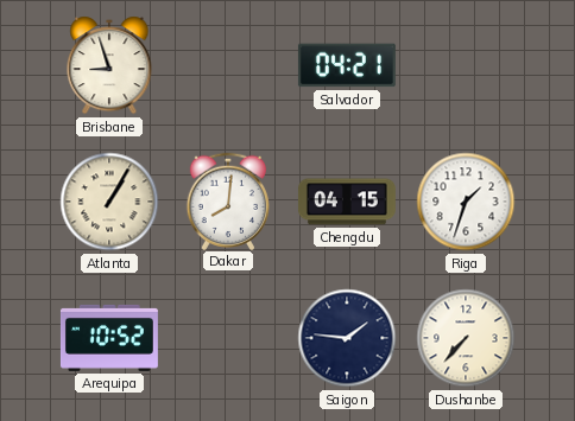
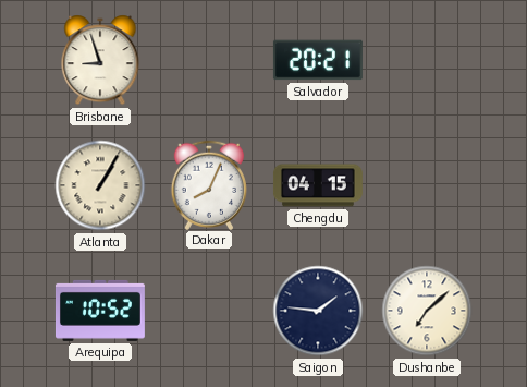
Salvador: 04:21 -> 20:21 (318, 60)
Dakar: 8:01 -> 8:04 (208, 184)
Riga: 1:33 -> none (466, 202)
Dushanbe: 7:37 -> 7:08 (427, 311)
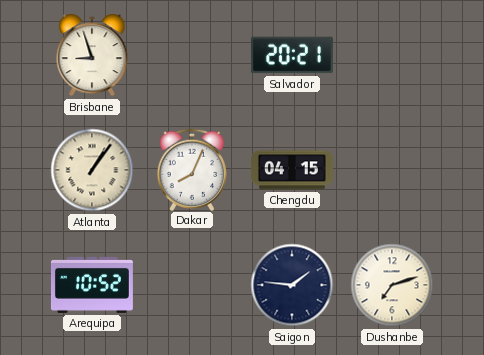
Atlanta: 1:05 -> 1:06 (92, 170)
Dushanbe: 7:08 -> 7:12 (392, 285)
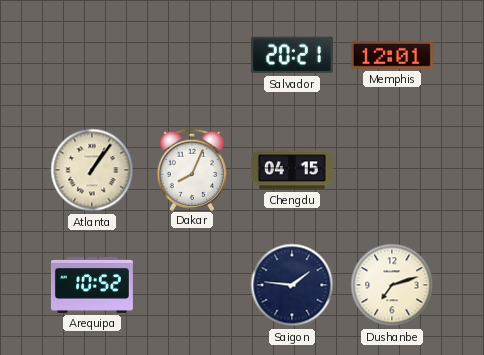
Brisbane: 8:57 -> none (92, 55)
Memphis: none -> 12:01 (392, 55)
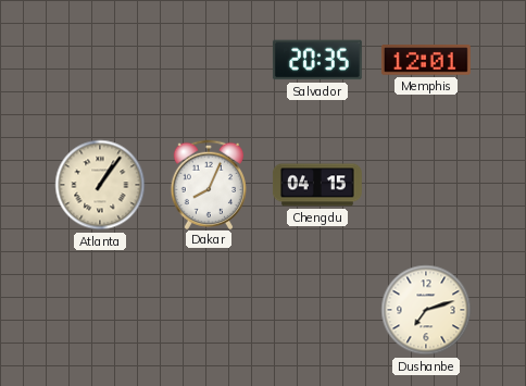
Salvador: 20:21 -> 20:35 (317, 60)
Arequipa: 10:52 -> none (92, 285)
Saigon: 1:46 -> none (292, 285)
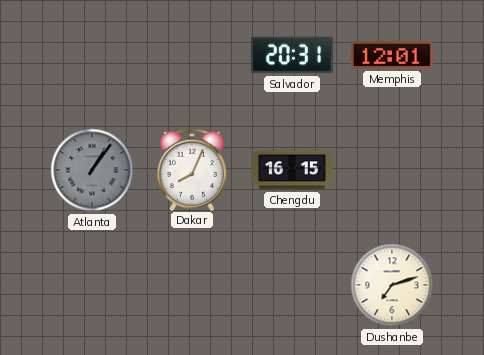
Salvador: 20:35 -> 20:31 (292, 55)
Atlanta dial: cream -> grey (92, 170)
Chengdu: 04:15 -> 16:15 (292, 170)
